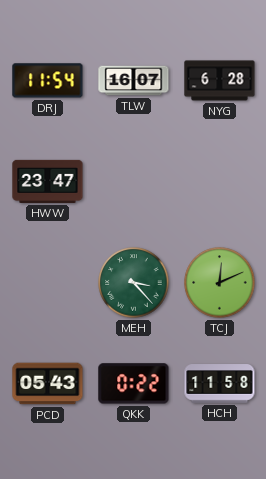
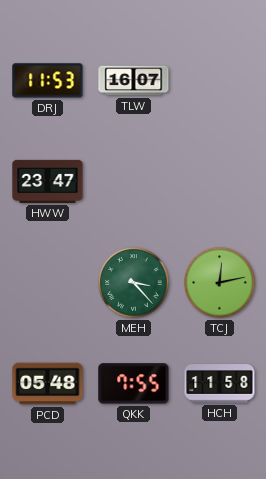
DRJ: 11:54 -> 11:53 (48, 81)
NYG: 6:28 -> none (220, 81)
TCJ: 12:11 -> 12:13 (220, 283)
PCD: 05:43 -> 05:48 (48, 384)
QKK: 0:22 -> 7:55 (134, 384)
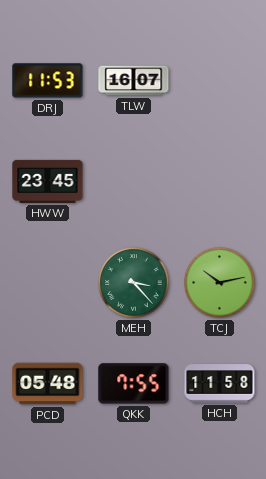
HWW: 23:47 -> 23:45 (48, 181)
TCJ: 12:13 -> 10:13 (220, 283)
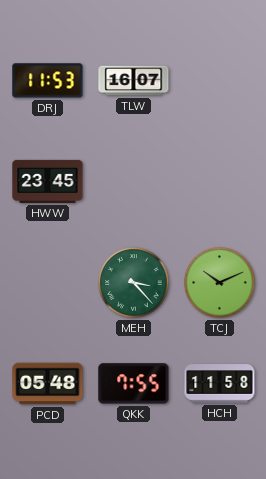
TCJ: 10:13 -> 10:11 (220, 283)
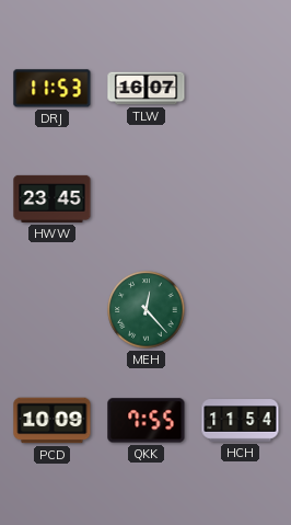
MEH: 3:23 -> 12:23 (147, 310)
TCJ: 10:11 -> none (220, 283)
PCD: 05:48 -> 10:09 (53, 421)
HCH: 11:58 -> 11:54 (241, 421)
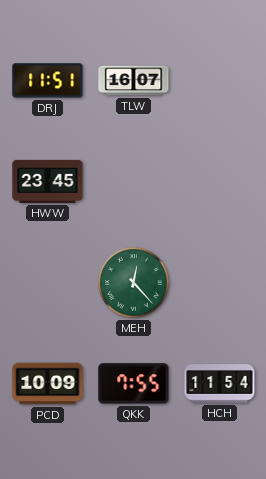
DRJ: 11:53 -> 11:51 (48, 81)
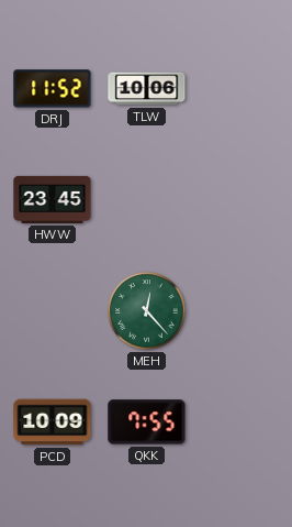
DRJ: 11:51 -> 11:52 (53, 89)
TLW: 16:07 -> 10:06 (147, 89)
HCH: 11:54 -> none (220, 384)
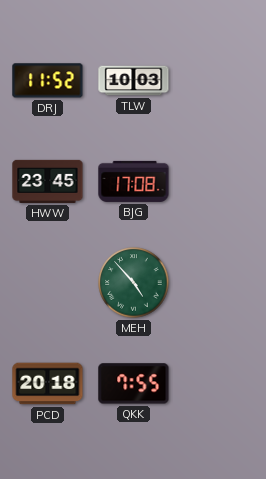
TLW: 10:06 -> 10:03 (134, 81)
BJG: none -> 17:08 (134, 181)
MEH: 12:23 -> 4:53 (134, 283)
PCD: 10:09 -> 20:18 (48, 384)
